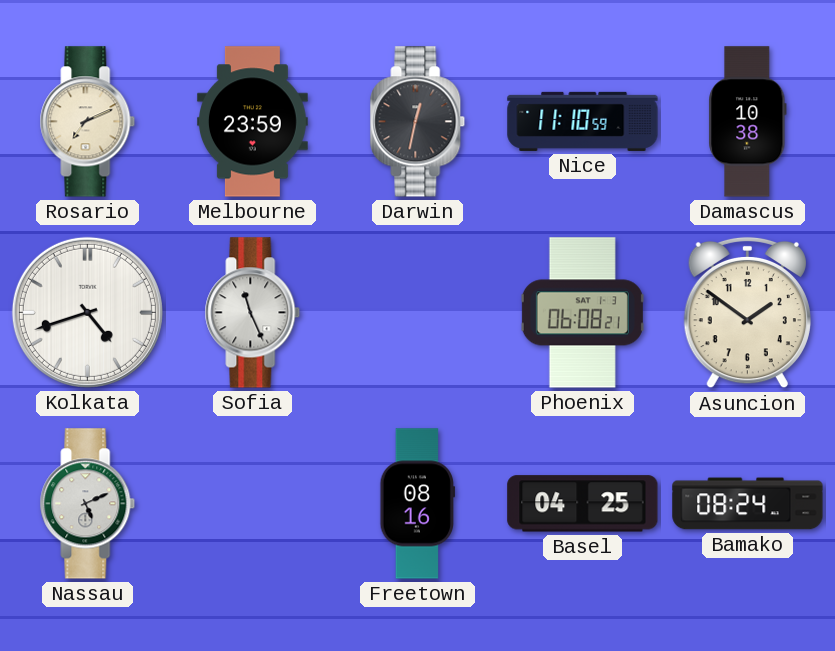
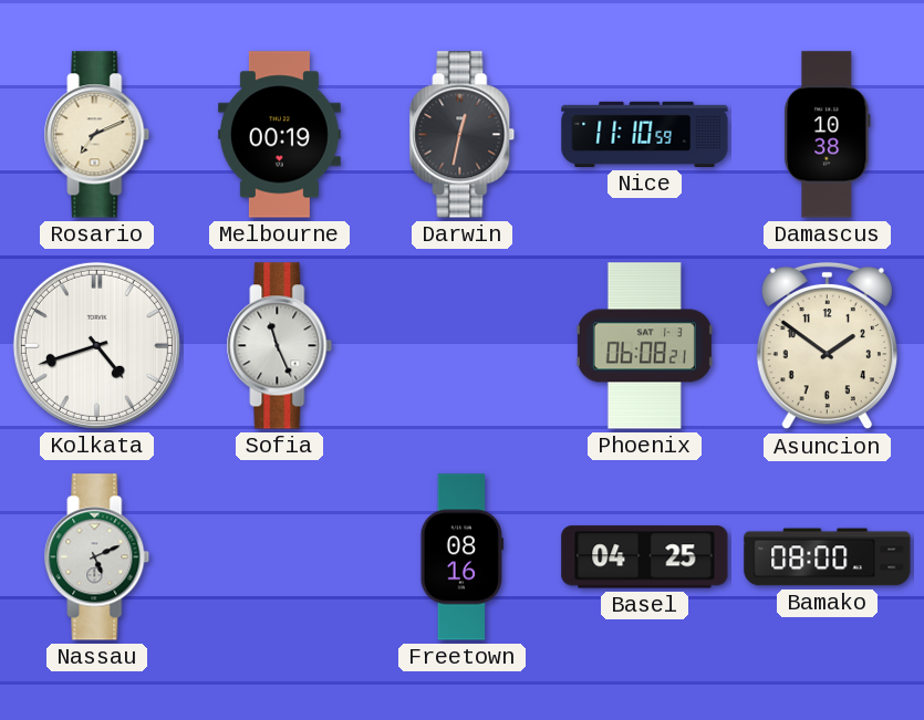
Melbourne: 23:59 -> 00:19 (279, 135)
Bamako: 08:24 -> 08:00 (828, 557)
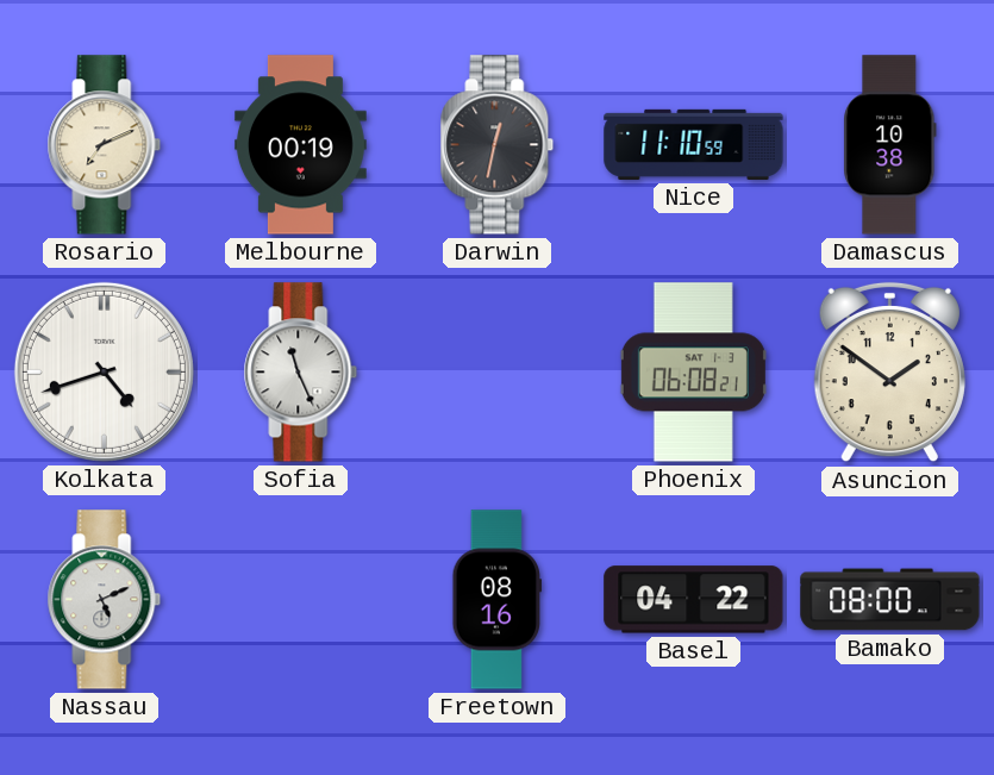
Basel: 04:25 -> 04:22 (694, 600)
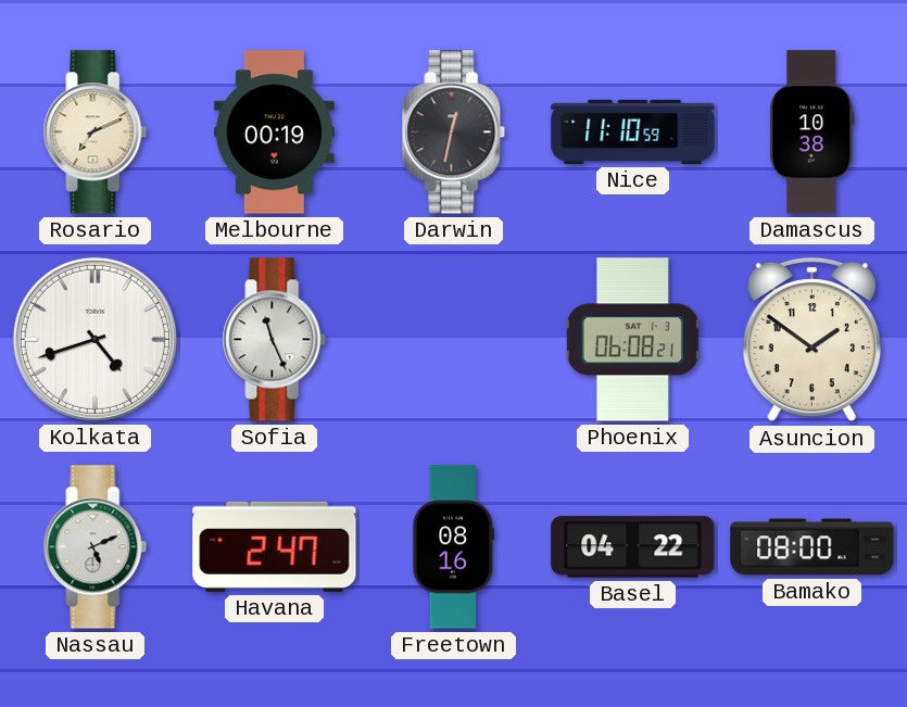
Havana: none -> 2:47 (275, 546)
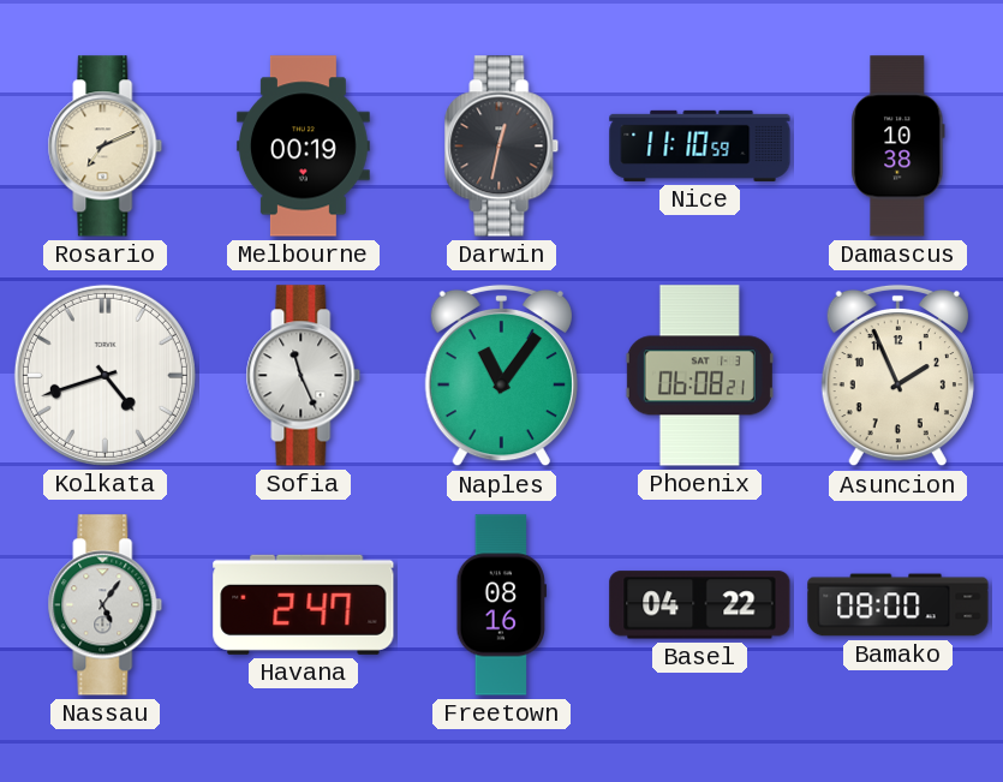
Naples: none -> 11:06 (501, 376)
Asuncion: 1:51 -> 1:56 (897, 376)
Nassau: 5:11 -> 5:06 (106, 605)
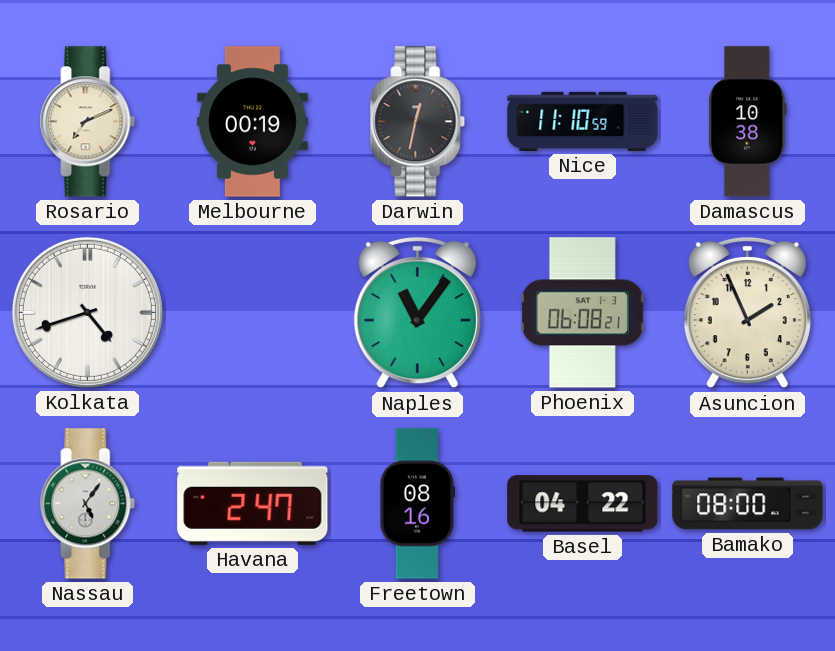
Sofia: 11:26 -> none (304, 376)
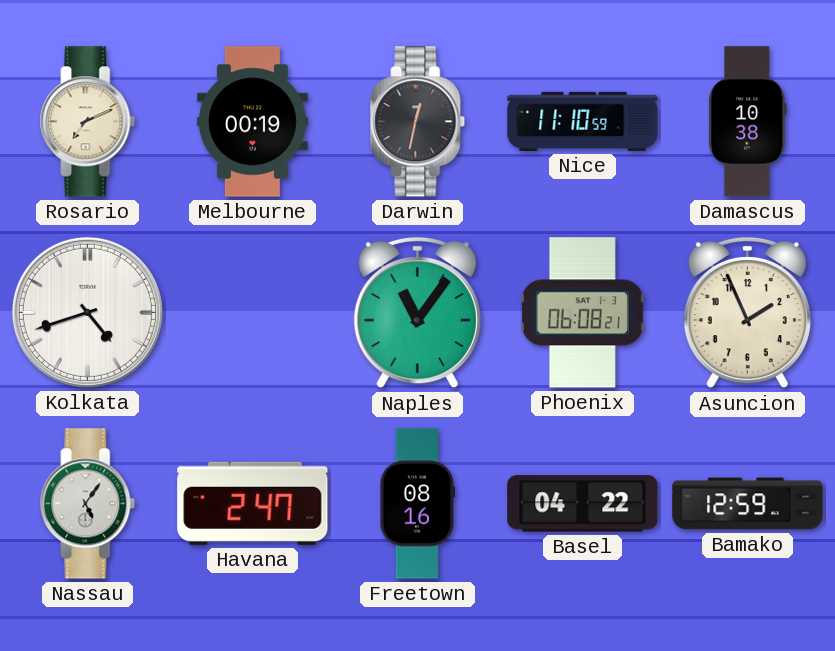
Bamako: 08:00 -> 12:59 (748, 504)
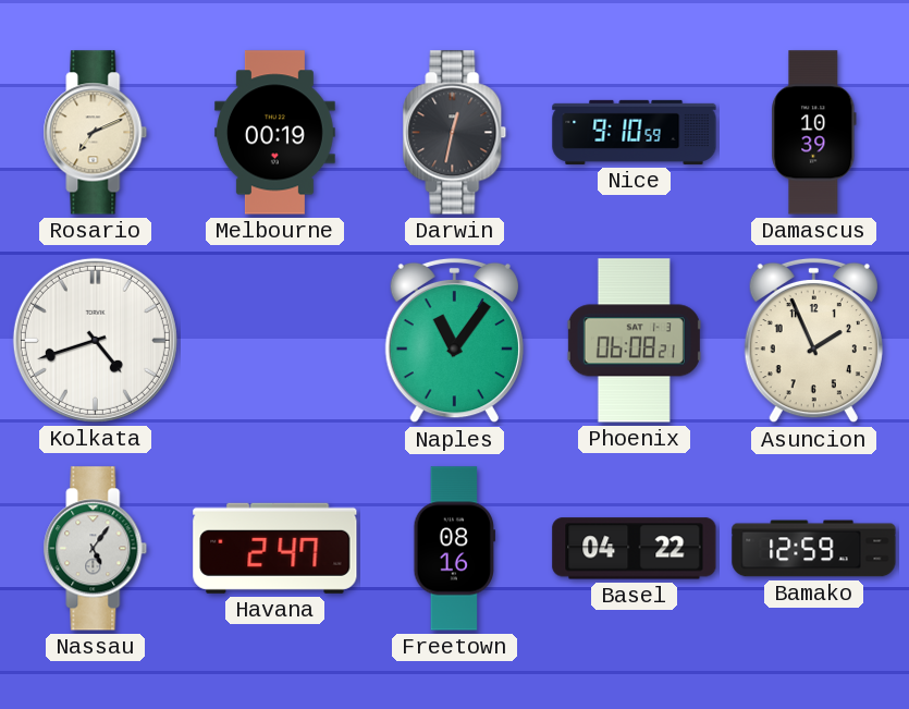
Nice: 11:10 -> 9:10 (635, 132)
Damascus: 10:38 -> 10:39 (814, 133)
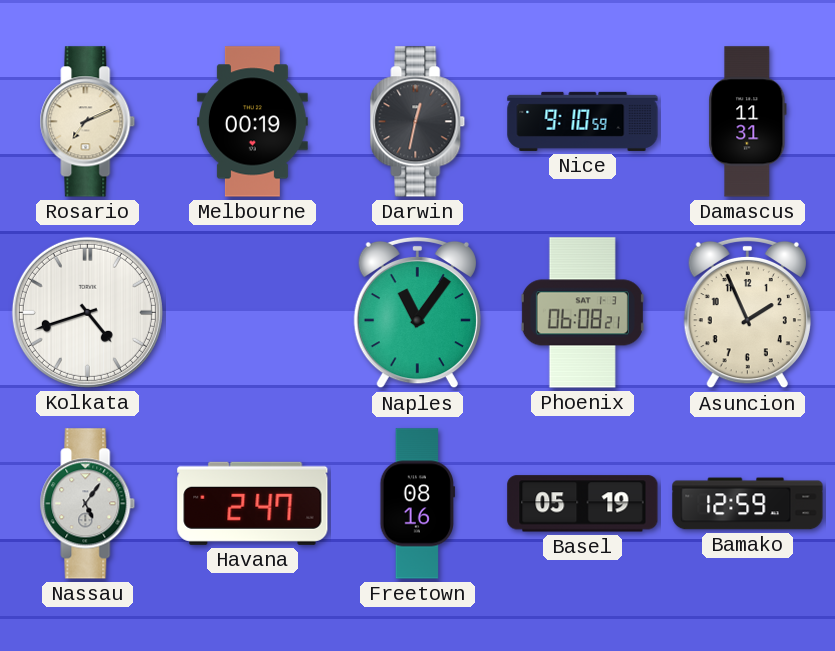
Damascus: 10:39 -> 11:31 (748, 122)
Basel: 04:22 -> 05:19 (583, 504)
